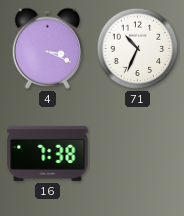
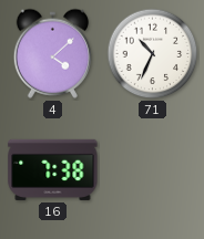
4: 3:19 -> 4:08 (52, 53)
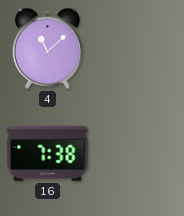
4: 4:08 -> 11:08 (47, 48)
71: 10:34 -> none (153, 54)
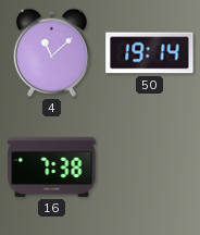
50: none -> 19:14 (150, 53)
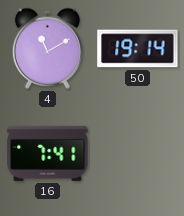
4: 11:08 -> 11:10 (47, 48)
16: 7:38 -> 7:41 (48, 153)
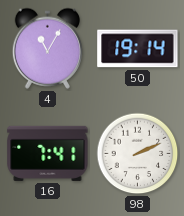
4: 11:10 -> 11:05 (47, 48)
98: none -> 2:11 (138, 154)
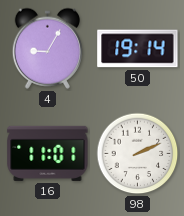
4: 11:05 -> 9:05 (47, 48)
16: 7:41 -> 11:01 (48, 153)
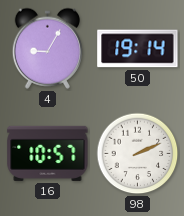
16: 11:01 -> 10:57 (48, 153)
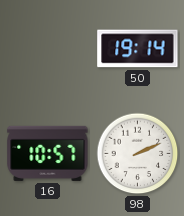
4: 9:05 -> none (47, 48)
